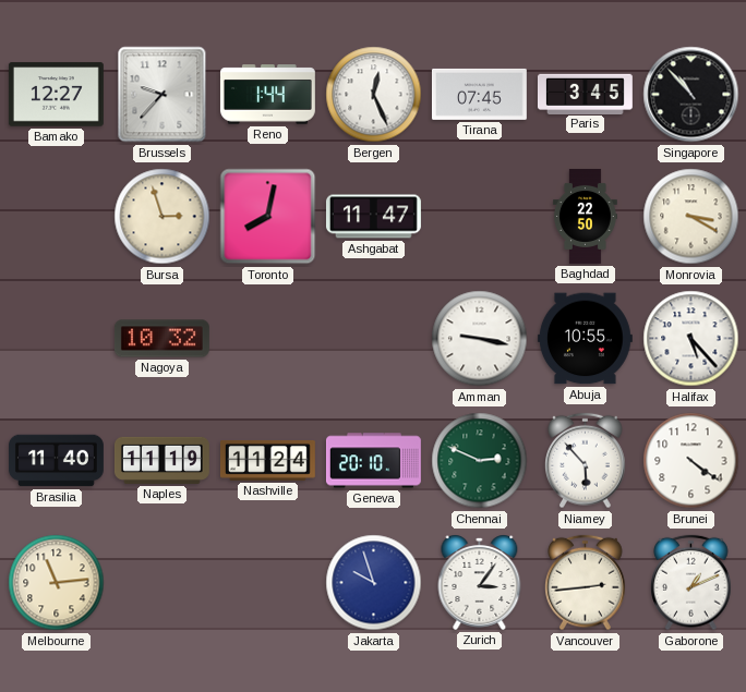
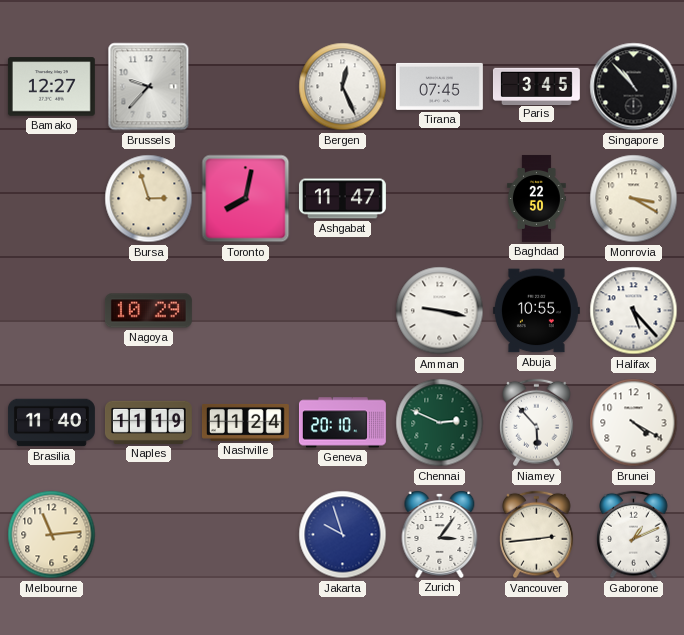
Reno: 1:44 -> none (267, 95)
Nagoya: 10:32 -> 10:29 (148, 311)
Brunei: 4:21 -> 4:20 (634, 423)
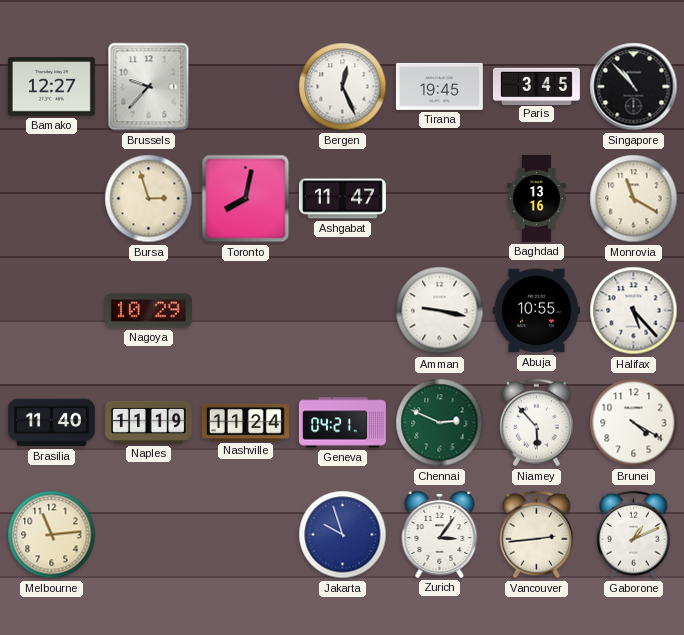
Tirana: 07:45 -> 19:45 (439, 86)
Baghdad: 22:50 -> 13:16 (536, 198)
Monrovia: 3:20 -> 11:20 (634, 199)
Geneva: 20:10 -> 04:21 (342, 423)
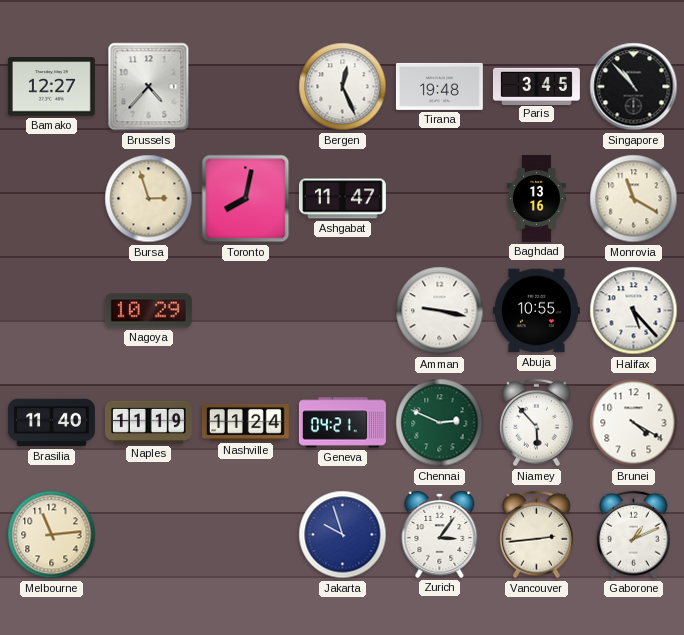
Brussels: 9:37 -> 4:37 (149, 87)
Tirana: 19:45 -> 19:48 (439, 86)
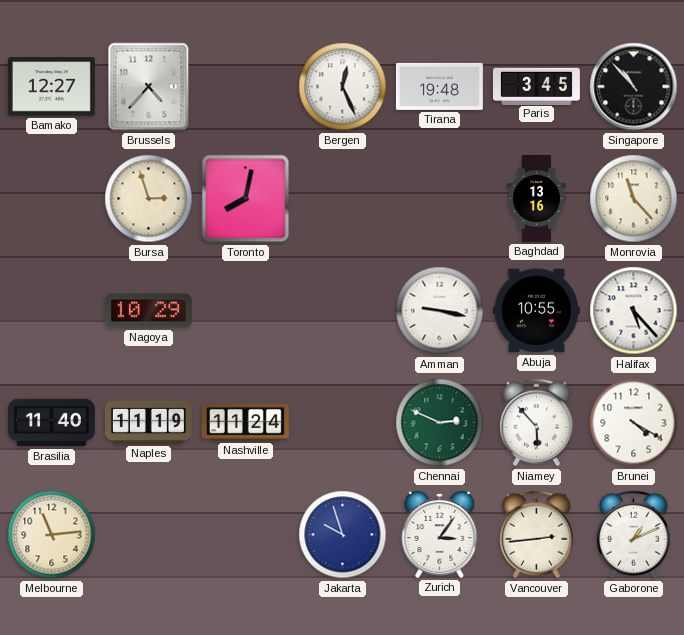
Ashgabat: 11:47 -> none (342, 199)
Monrovia: 11:20 -> 11:23 (634, 199)
Geneva: 04:21 -> none (342, 423)
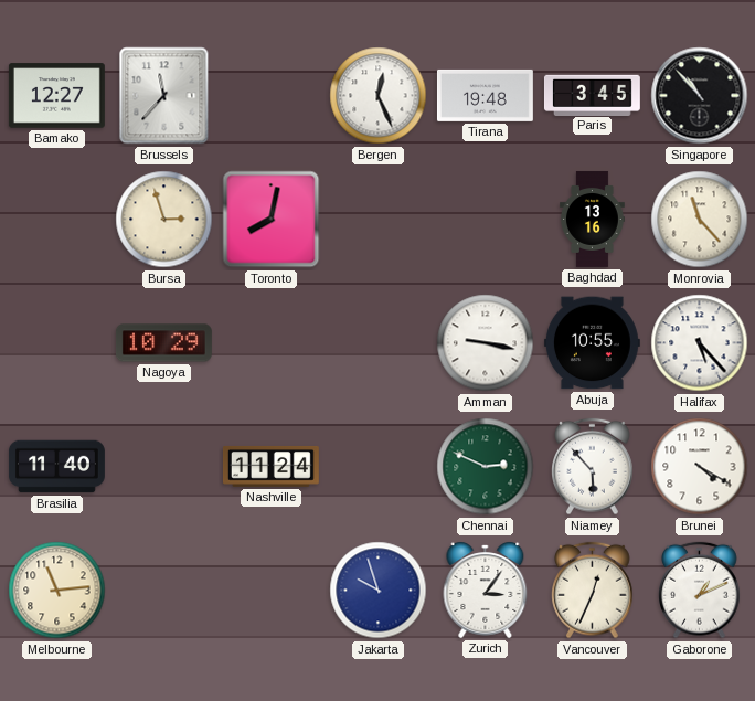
Brussels: 4:37 -> 11:37 (164, 96)
Naples: 11:19 -> none (148, 422)
Vancouver: 2:44 -> 12:34 (593, 591)
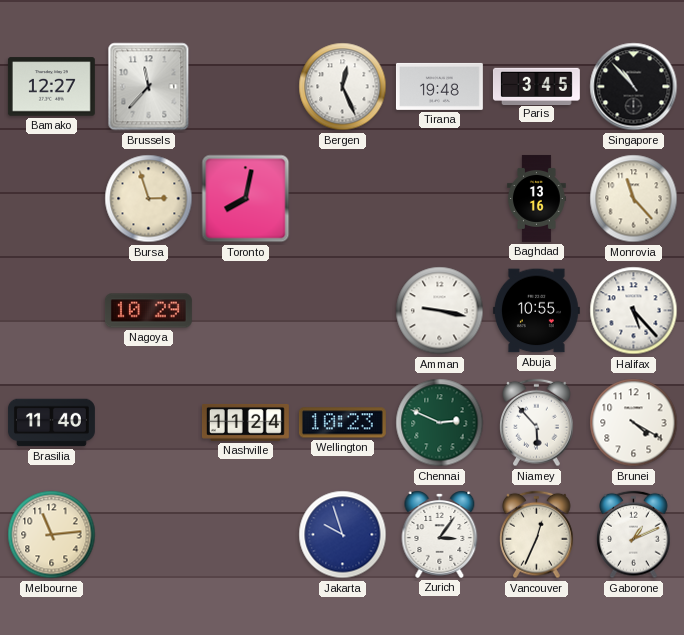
Wellington: none -> 10:23 (342, 423)
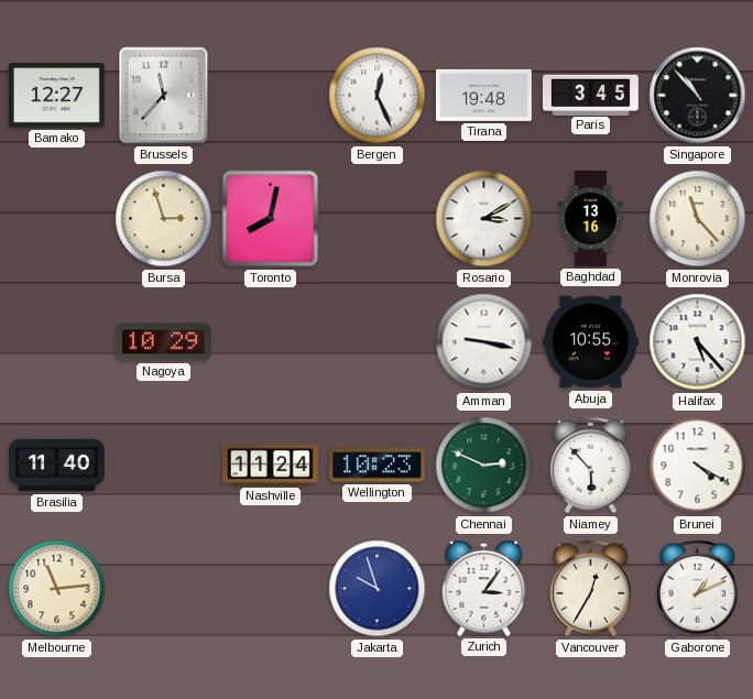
Rosario: none -> 3:10 (484, 219)
Vancouver: 12:34 -> 12:35 (591, 589)
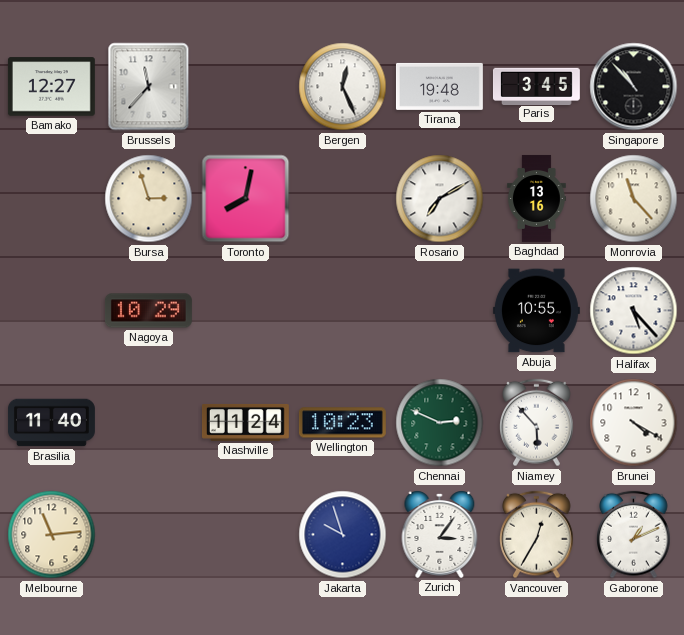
Rosario: 3:10 -> 7:10 (440, 199)
Amman: 9:17 -> none (484, 342)
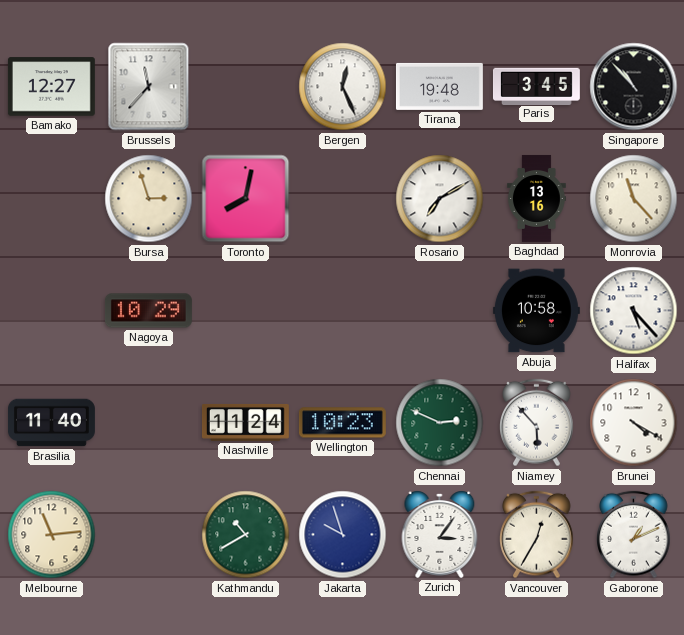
Abuja: 10:55 -> 10:58 (536, 311)
Kathmandu: none -> 10:40 (246, 535)
